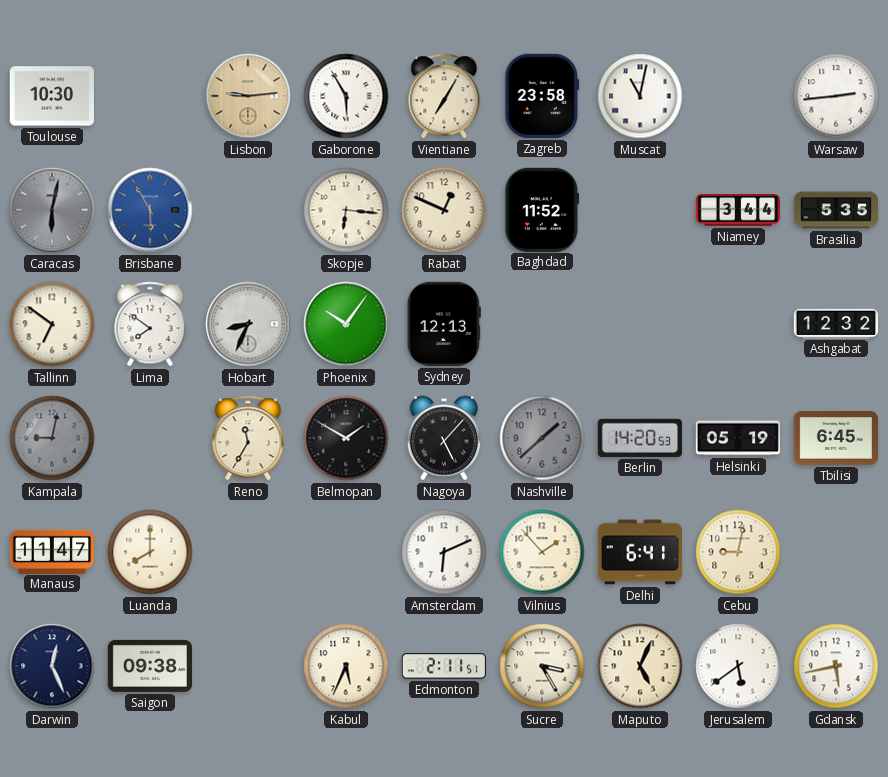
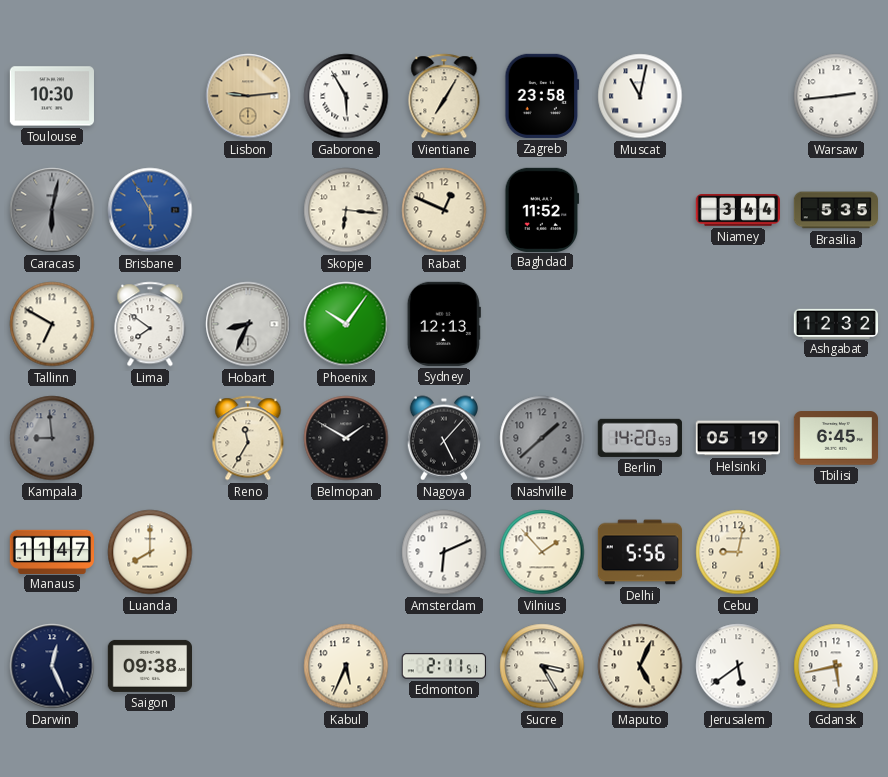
Tallinn: 6:51 -> 6:50 (52, 324)
Kampala: 9:02 -> 8:59 (52, 438)
Delhi: 6:41 -> 5:56 (639, 552)
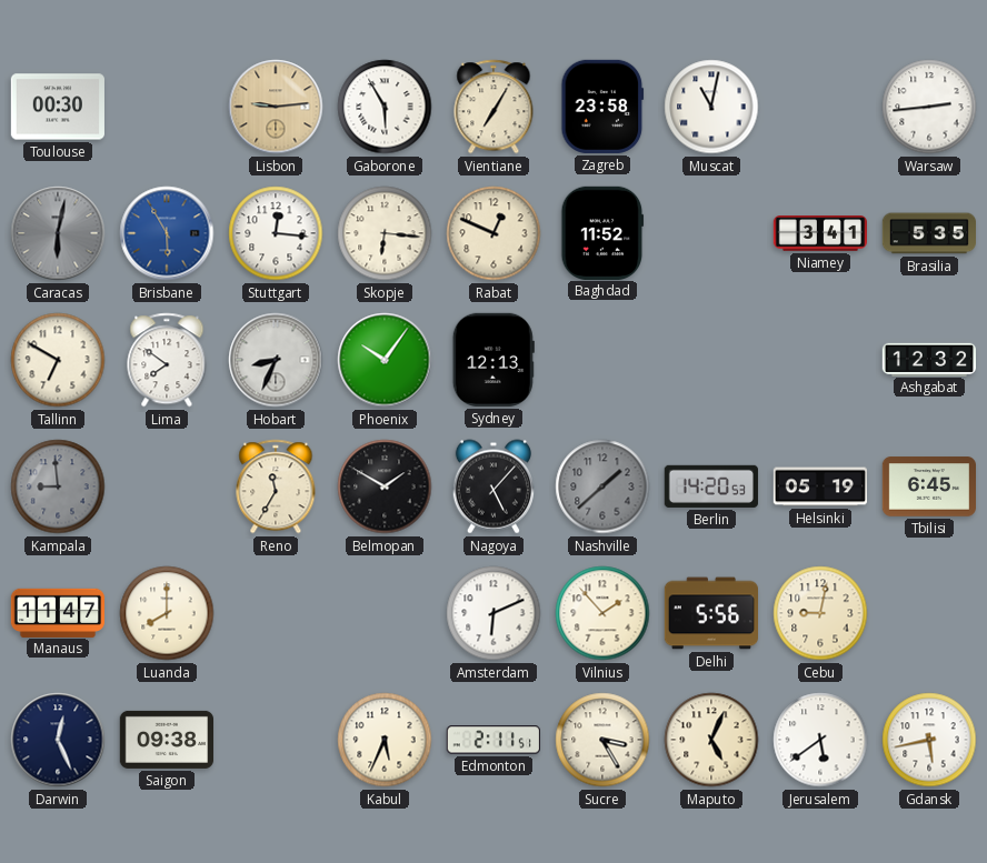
Toulouse: 10:30 -> 00:30 (58, 107)
Stuttgart: none -> 12:16 (276, 233)
Niamey: 3:44 -> 3:41 (819, 234)
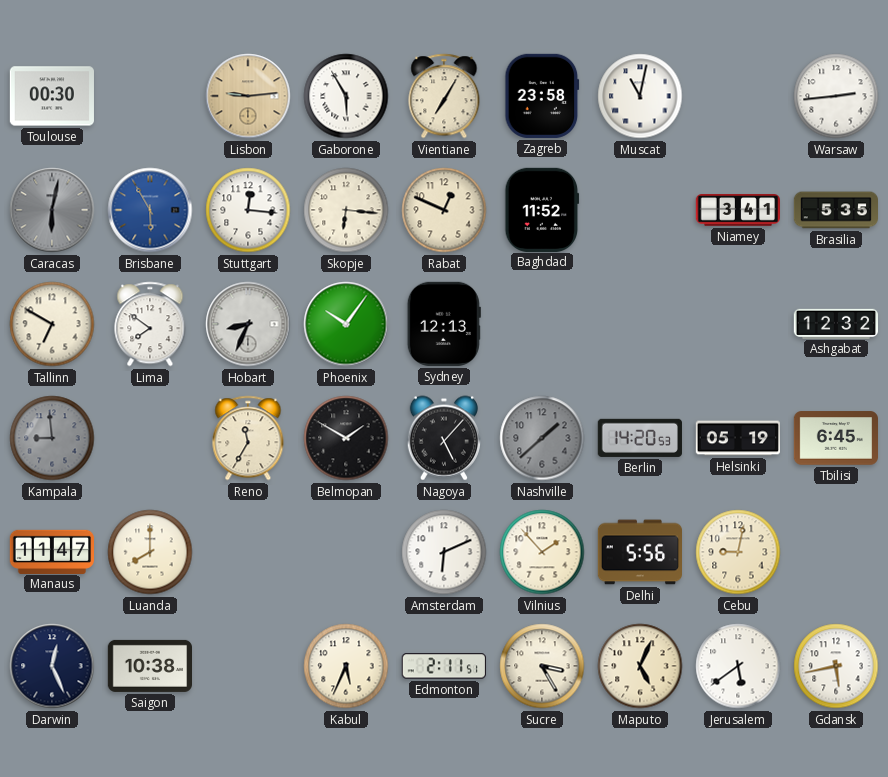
Saigon: 09:38 -> 10:38 (149, 666)
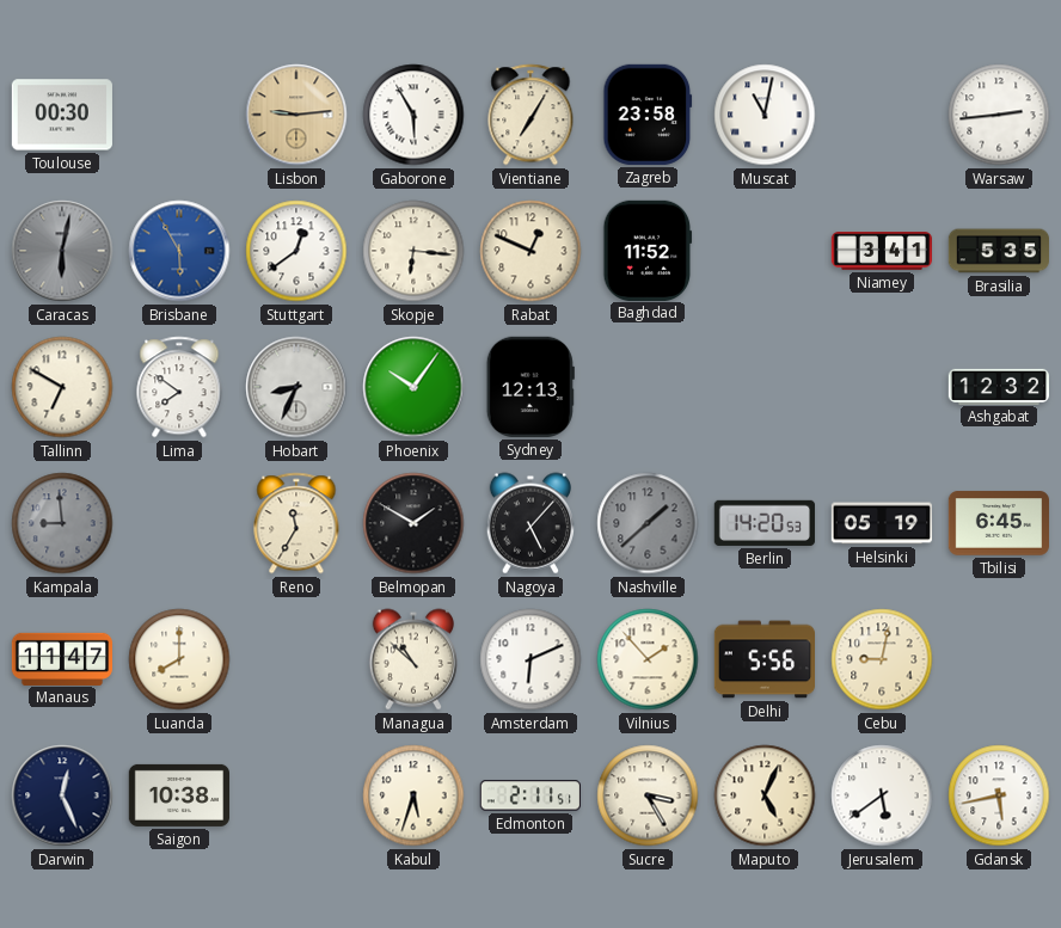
Stuttgart: 12:16 -> 12:39 (296, 251)
Managua: none -> 10:52 (413, 659)
Kabul: 5:34 -> 5:33 (413, 795)
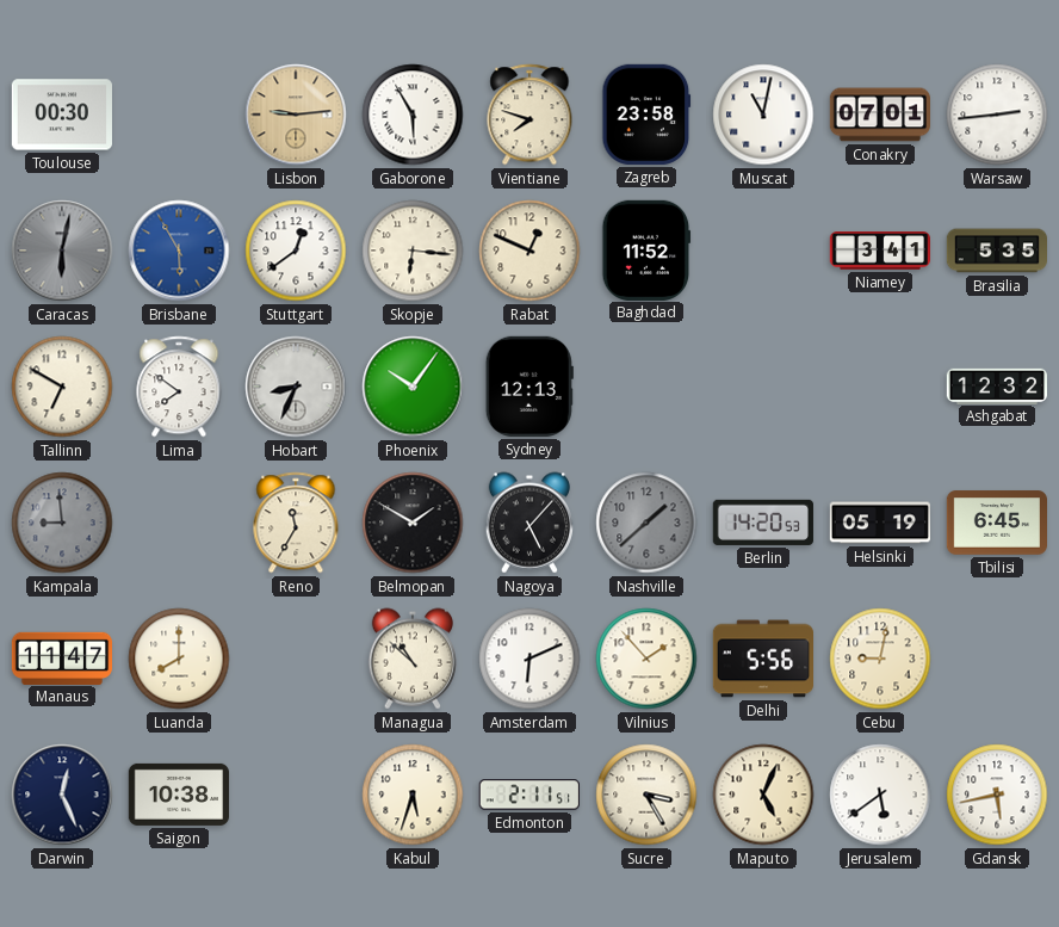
Vientiane: 7:05 -> 7:48 (529, 115)
Conakry: none -> 07:01 (879, 115)
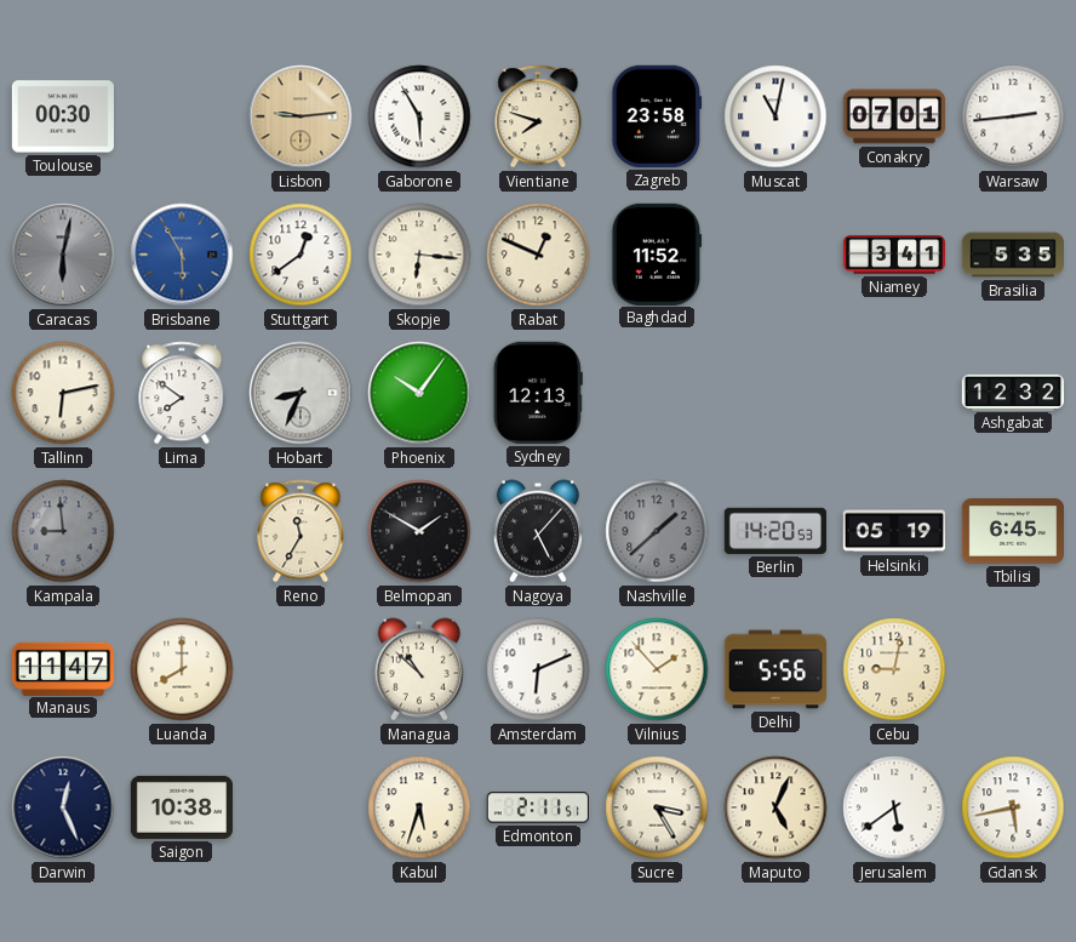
Tallinn: 6:50 -> 6:13 (63, 393)
